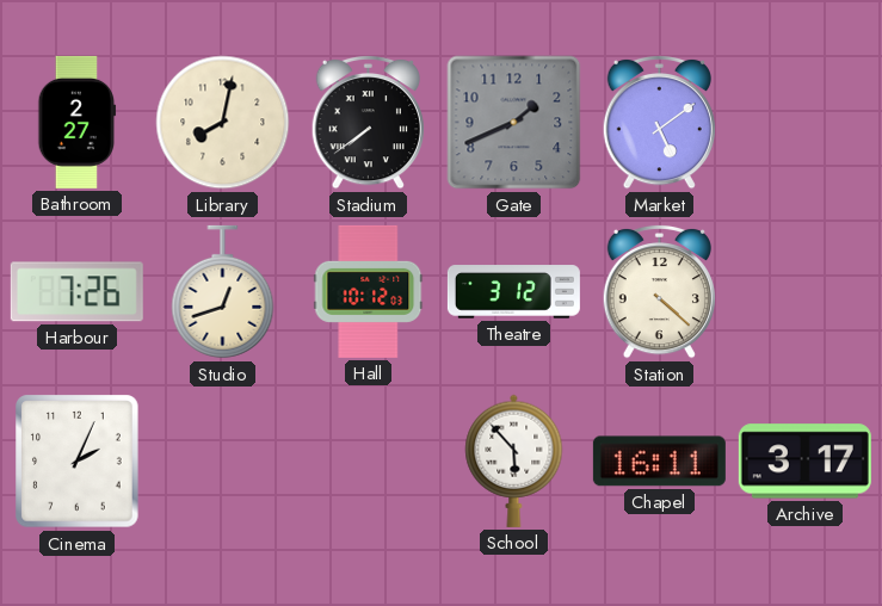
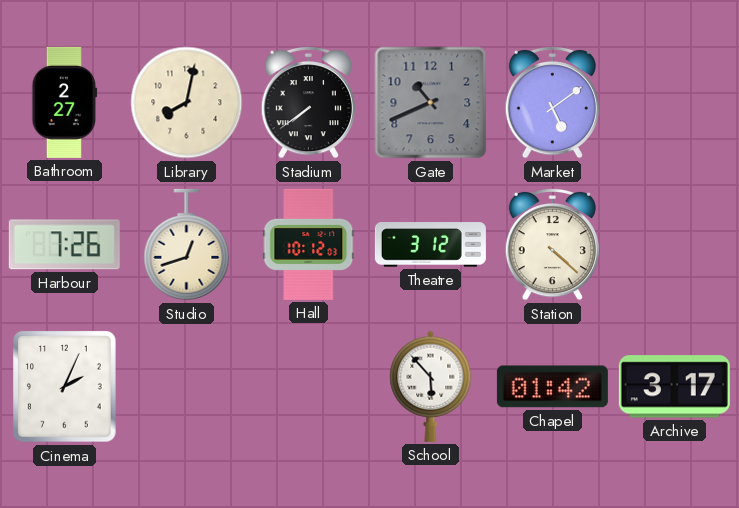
Gate: 1:41 -> 10:41 (431, 103)
Chapel: 16:11 -> 01:42 (552, 387)
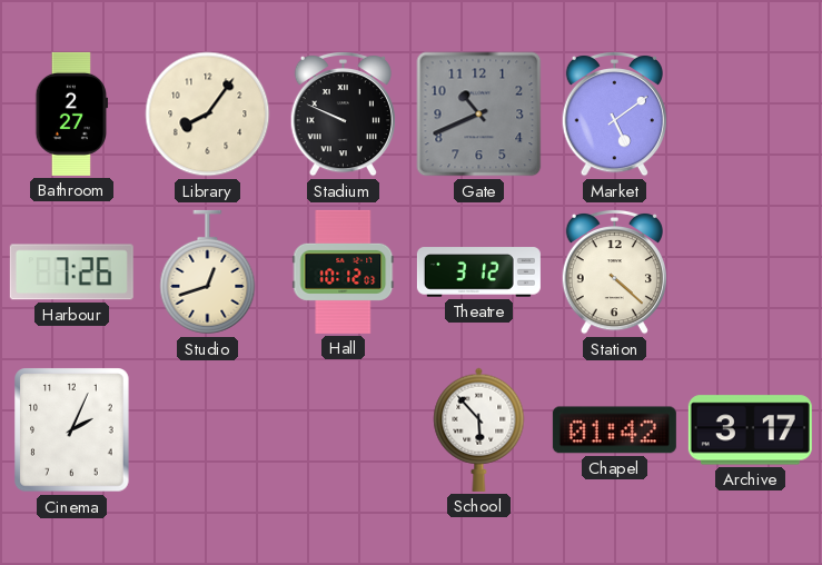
Library: 8:02 -> 8:06 (208, 115)
Stadium: 7:39 -> 9:49 (343, 113)
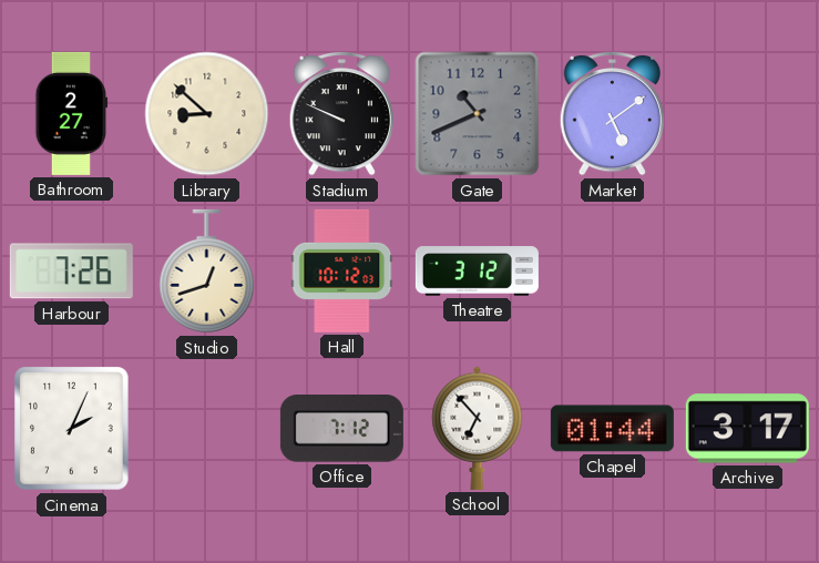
Library: 8:06 -> 8:52 (207, 114)
Station: 4:22 -> none (614, 271)
Office: none -> 7:12 (341, 429)
School: 5:53 -> 6:53 (478, 428)
Chapel: 01:42 -> 01:44 (612, 429)
